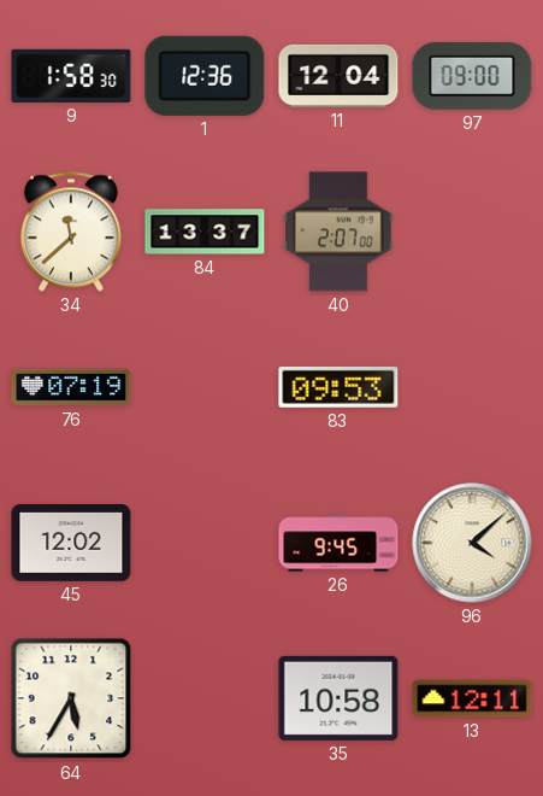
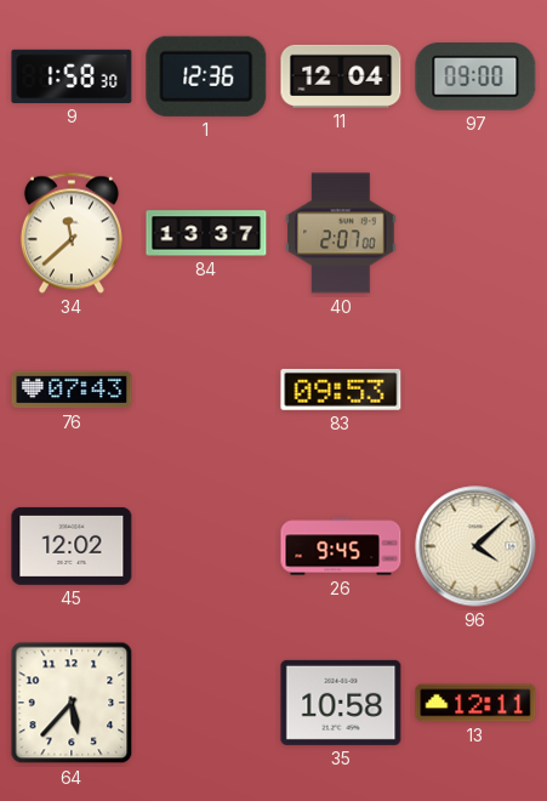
76: 07:19 -> 07:43 (72, 390)
64: 5:35 -> 5:37 (72, 703)
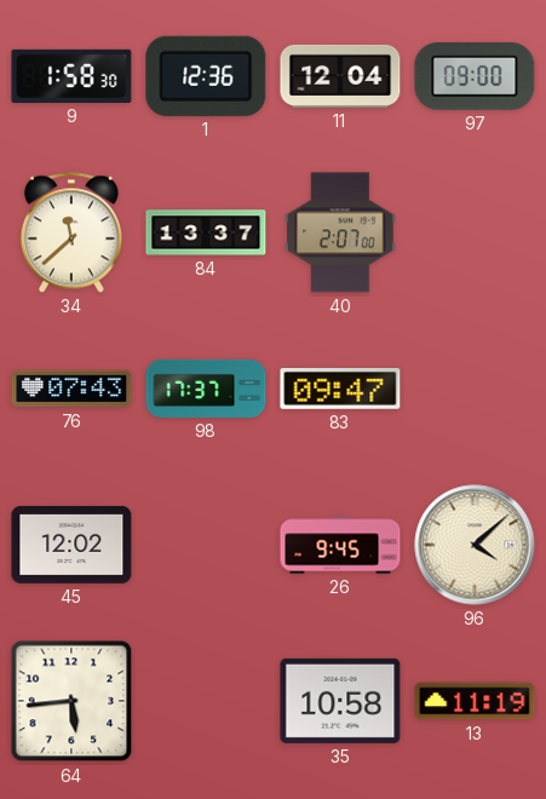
98: none -> 17:37 (206, 389)
83: 09:53 -> 09:47 (340, 389)
64: 5:37 -> 5:44 (71, 701)
13: 12:11 -> 11:19 (475, 701)
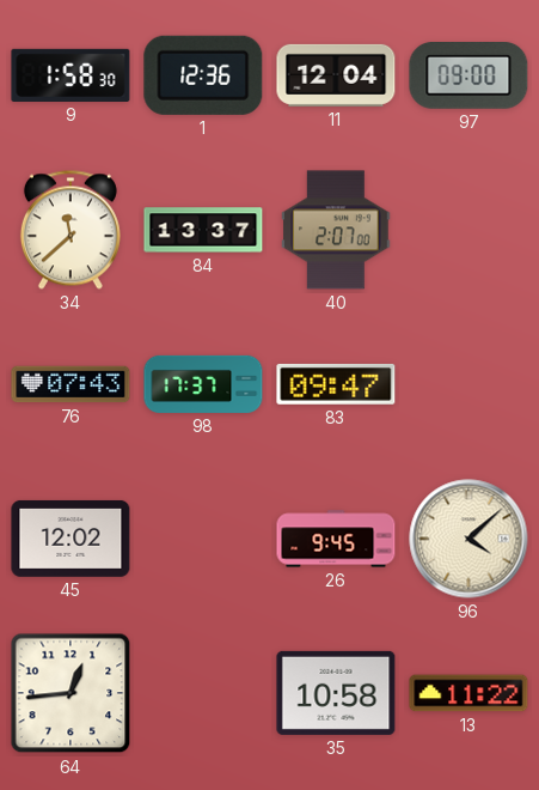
64: 5:44 -> 12:44 (71, 693)
13: 11:19 -> 11:22 (468, 693)
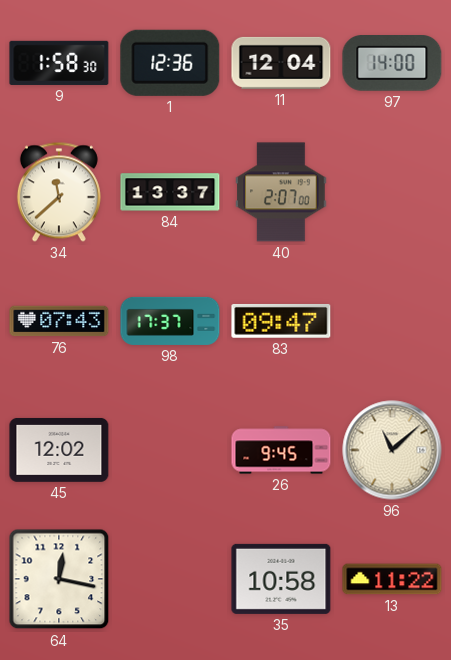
97: 09:00 -> 14:00 (392, 64)
96: 4:08 -> 11:08 (392, 450)
64: 12:44 -> 12:17 (59, 579)
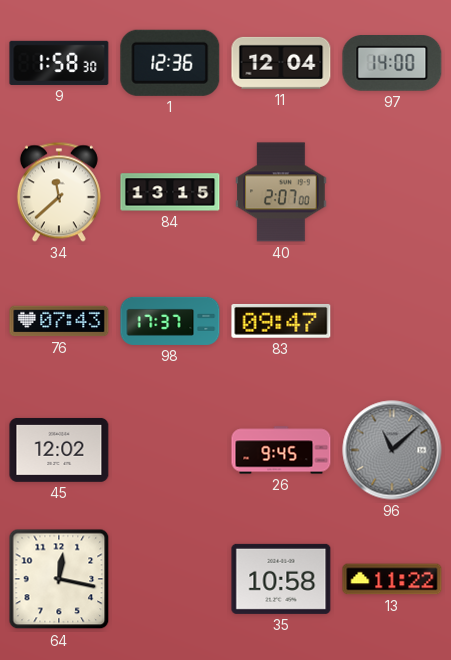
84: 13:37 -> 13:15 (170, 192)
96 dial: cream -> grey (392, 450)
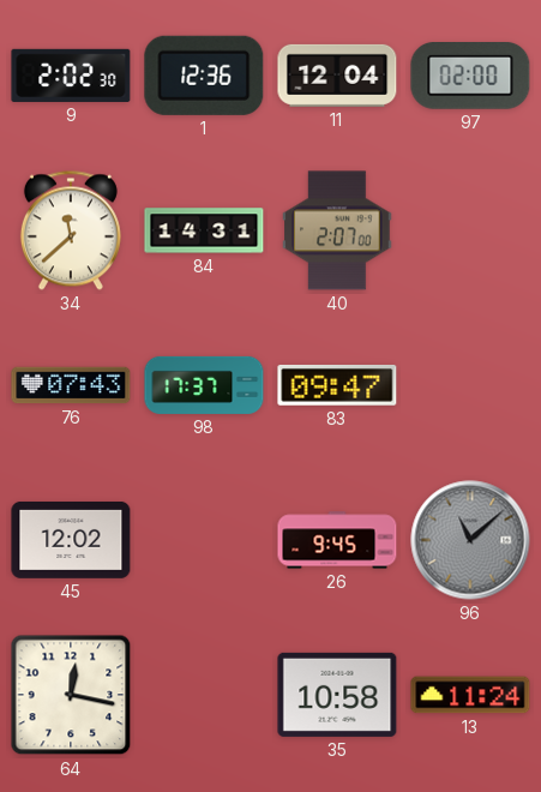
9: 1:58 -> 2:02 (71, 76)
97: 14:00 -> 02:00 (470, 77)
84: 13:15 -> 14:31 (204, 230)
13: 11:22 -> 11:24 (470, 695)
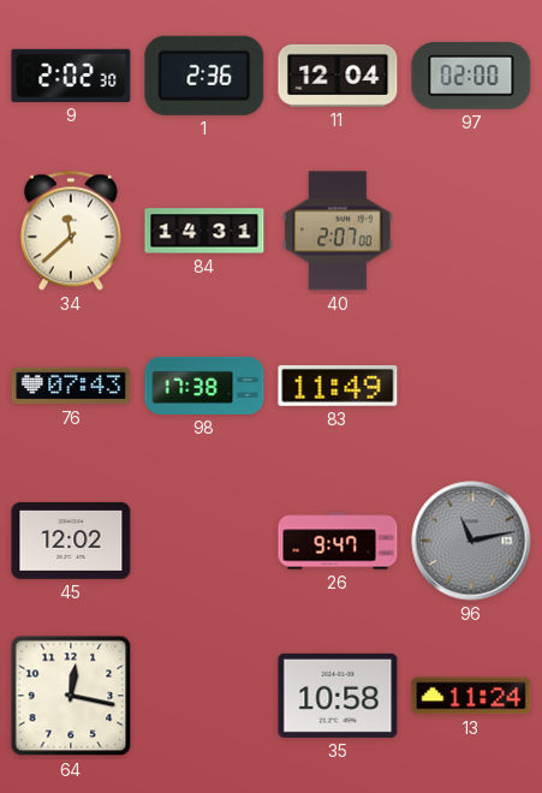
1: 12:36 -> 2:36 (204, 76)
98: 17:37 -> 17:38 (204, 386)
83: 09:47 -> 11:49 (338, 386)
26: 9:45 -> 9:47 (338, 541)
96: 11:08 -> 11:13 (471, 541)
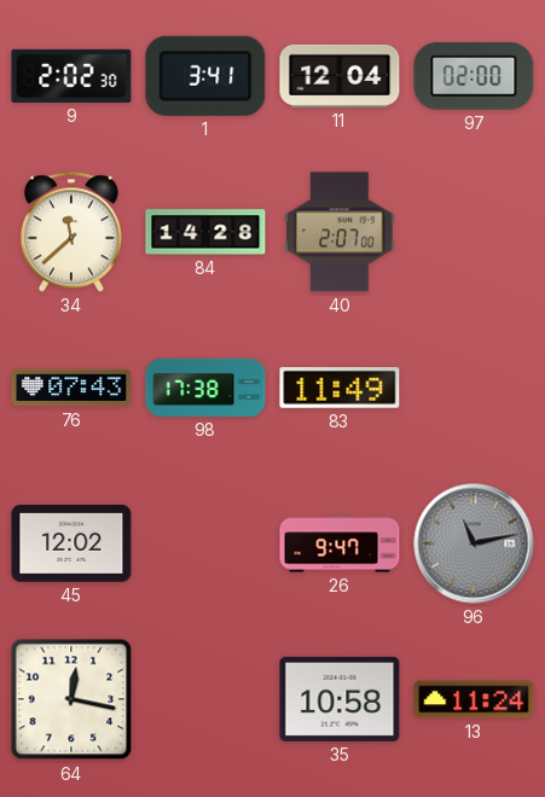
1: 2:36 -> 3:41 (205, 76)
84: 14:31 -> 14:28 (205, 232)
